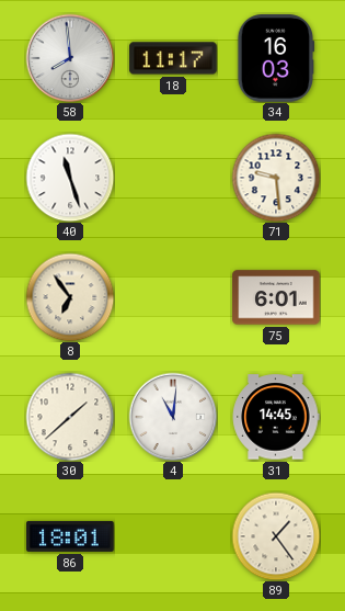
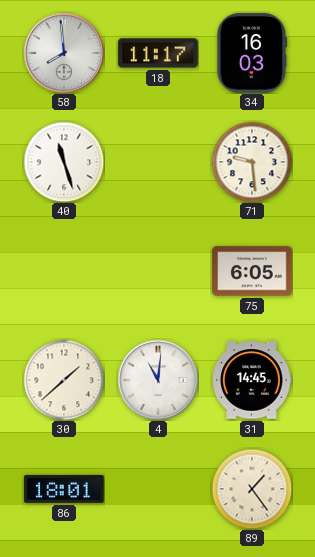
8: 6:54 -> none (70, 297)
75: 6:01 -> 6:05 (252, 271)
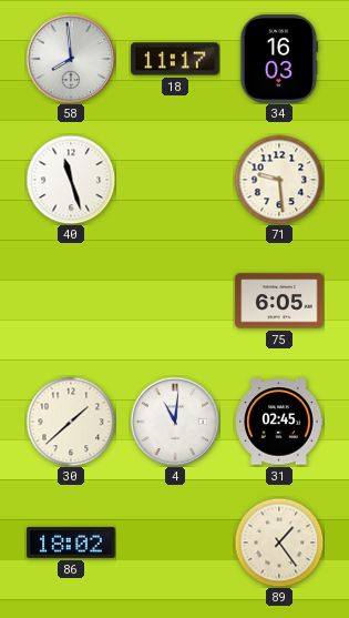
31: 14:45 -> 02:45 (279, 422)
86: 18:01 -> 18:02 (71, 543)
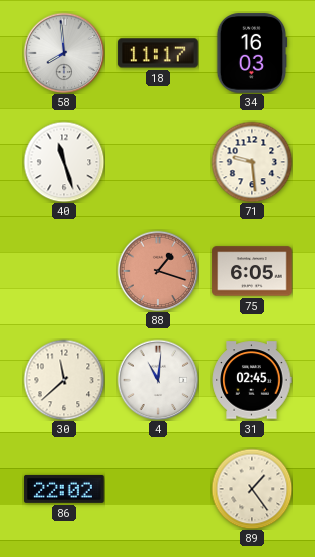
88: none -> 1:18 (158, 271)
30: 1:38 -> 11:38 (64, 380)
86: 18:02 -> 22:02 (64, 489)
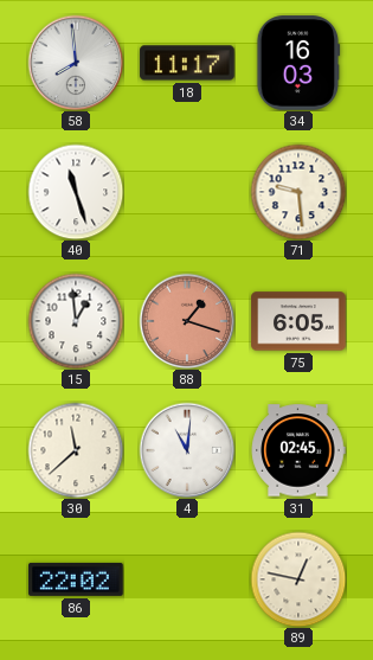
15: none -> 12:59 (76, 321)
89: 1:24 -> 12:47 (298, 579)
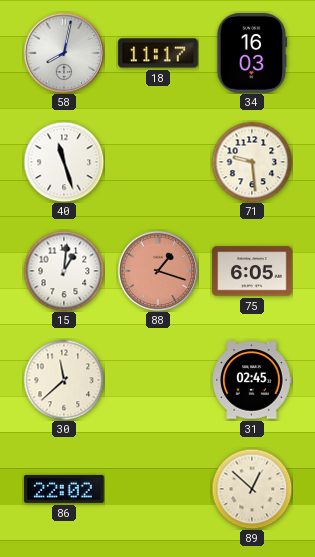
58: 7:59 -> 8:02 (64, 53)
15: 12:59 -> 1:01 (64, 271)
4: 11:01 -> none (187, 450)
89: 12:47 -> 12:52 (252, 489)
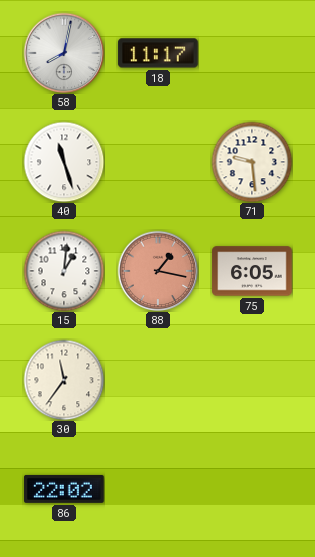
34: 16:03 -> none (252, 53)
88: 1:18 -> 1:17 (158, 271)
30: 11:38 -> 11:36 (64, 380)
31: 02:45 -> none (252, 380)
89: 12:52 -> none (252, 489)
